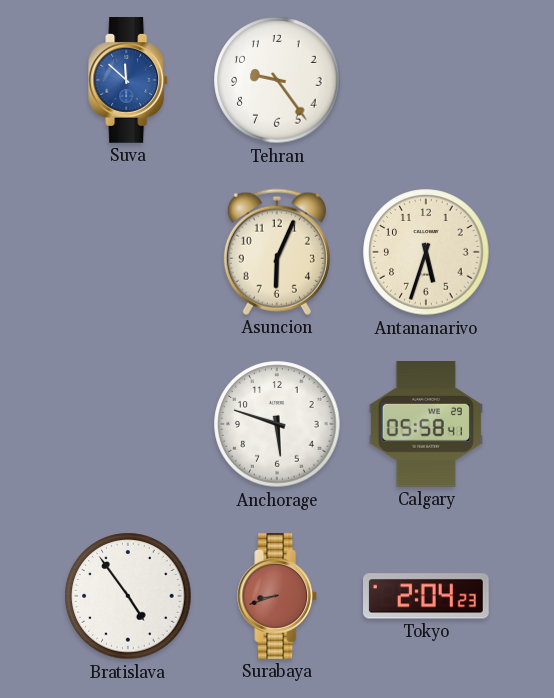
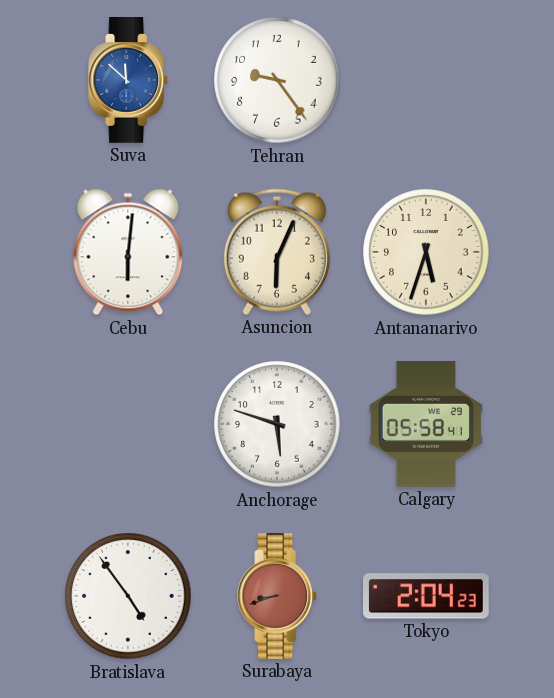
Cebu: none -> 6:01 (128, 252)
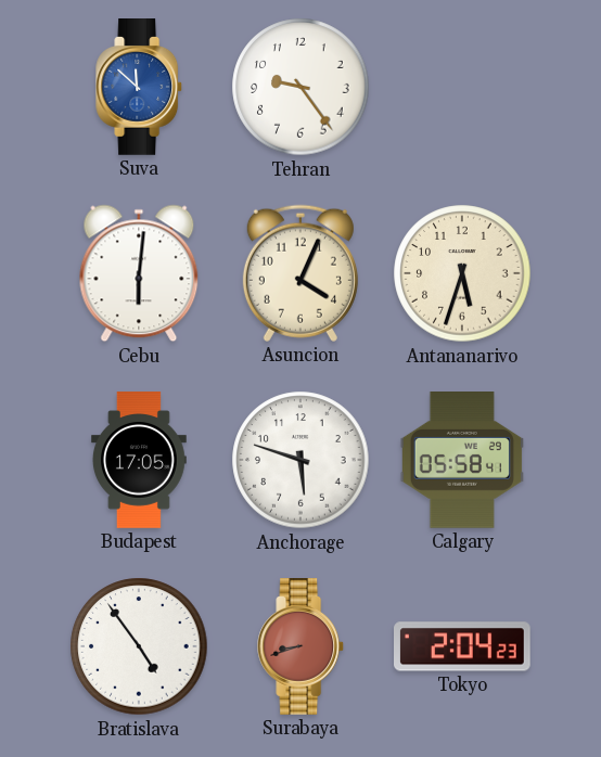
Asuncion: 6:04 -> 4:04 (300, 273)
Budapest: none -> 17:05 (139, 460)
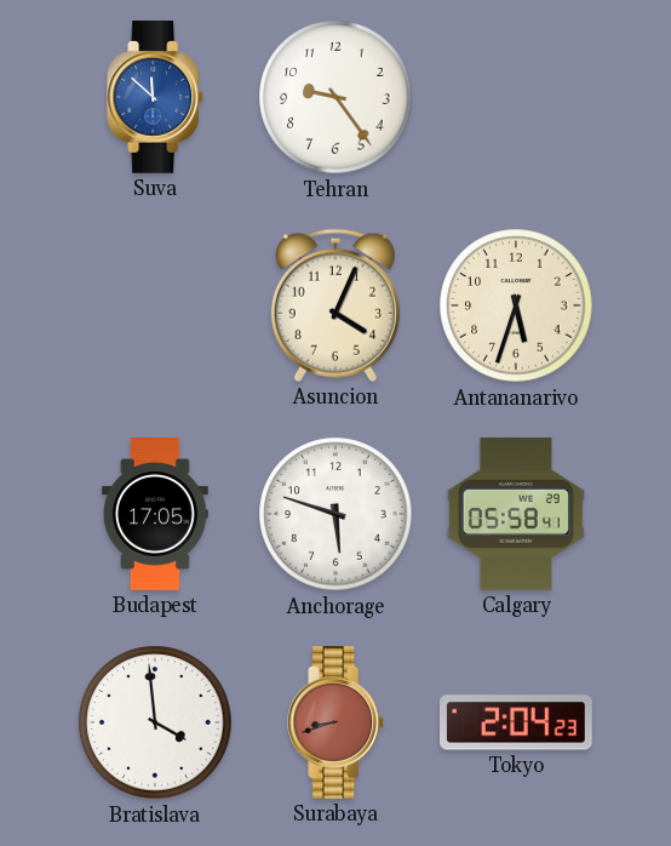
Cebu: 6:01 -> none (139, 273)
Bratislava: 4:54 -> 3:59 (155, 722)
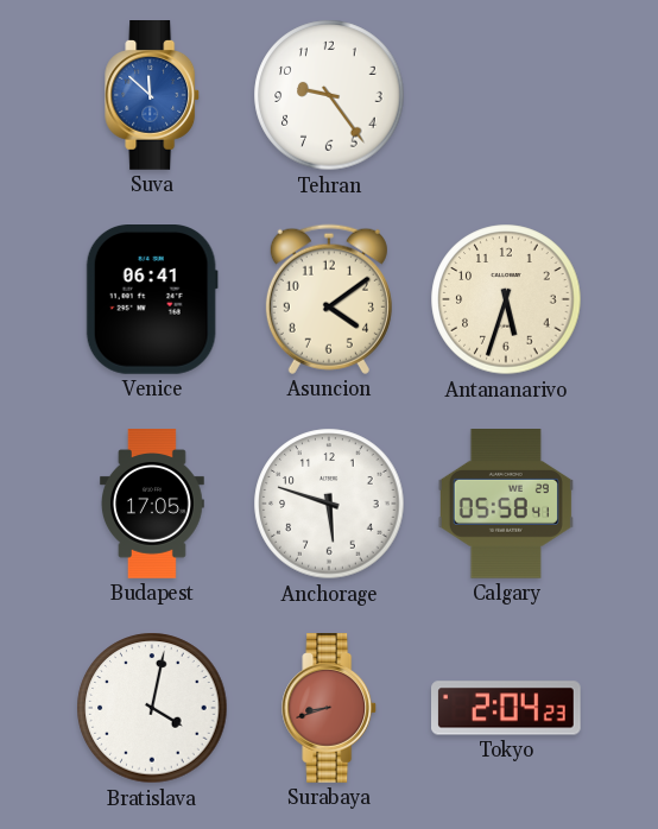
Venice: none -> 06:41 (152, 300)
Asuncion: 4:04 -> 4:09 (329, 299)
Bratislava: 3:59 -> 4:02 (152, 708)
